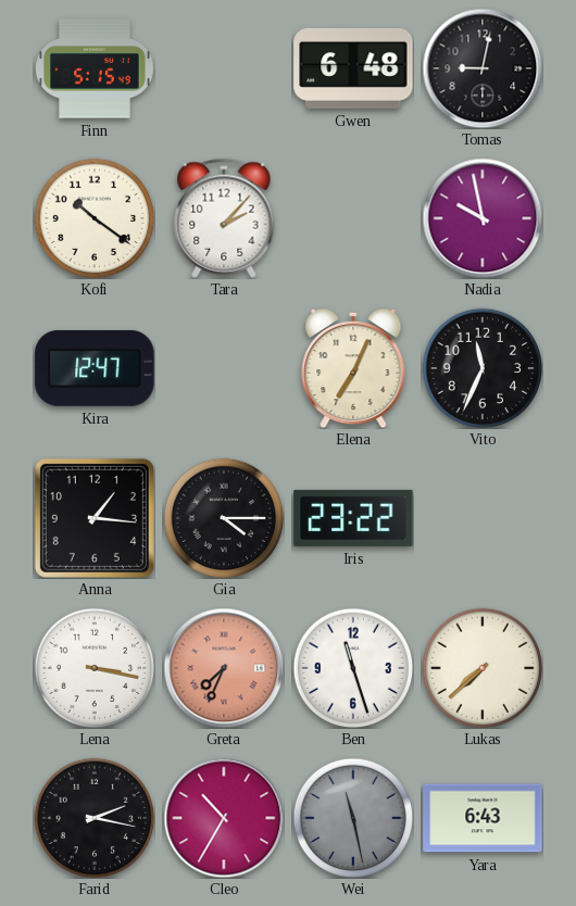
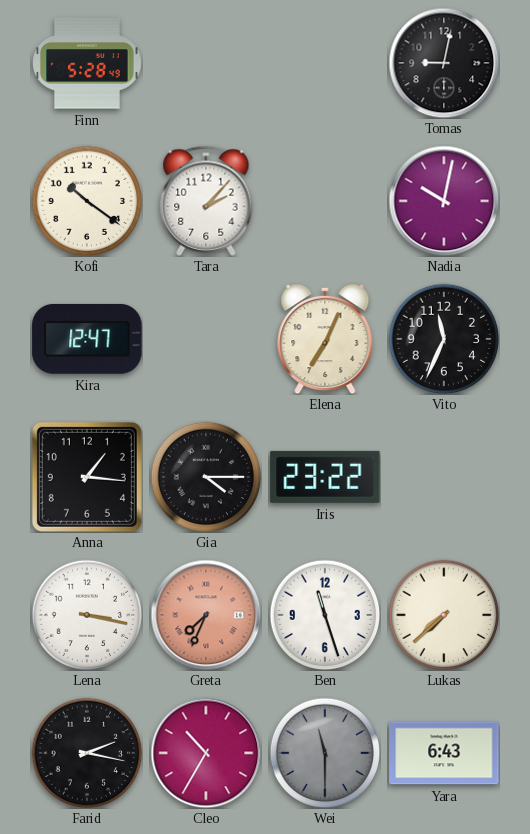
Finn: 5:15 -> 5:28 (87, 63)
Gwen: 6:48 -> none (353, 68)
Nadia: 9:58 -> 10:02 (444, 201)
Wei: 11:28 -> 11:30 (325, 753)
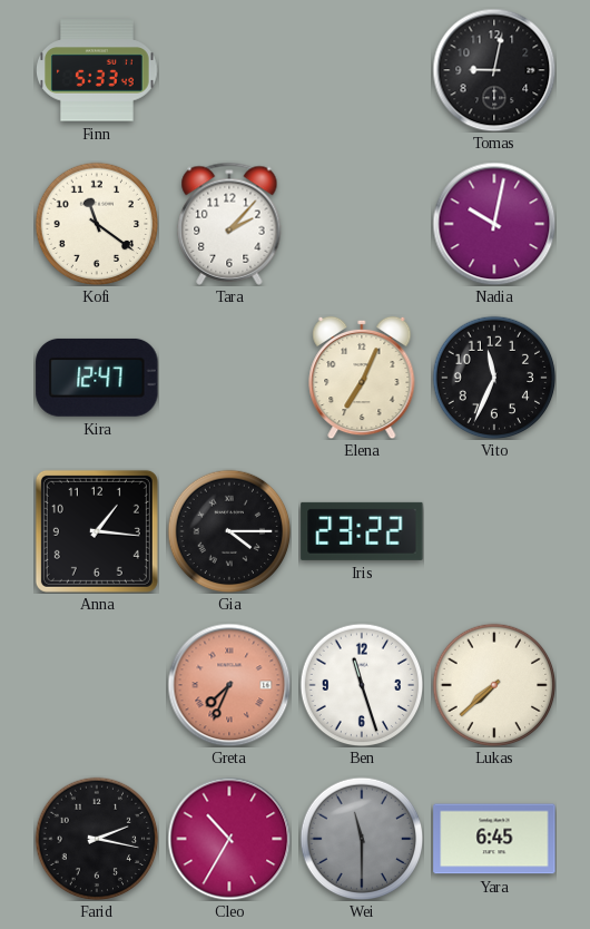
Finn: 5:28 -> 5:33 (97, 70)
Kofi: 10:21 -> 11:21 (97, 224)
Lena: 3:17 -> none (87, 615)
Yara: 6:43 -> 6:45 (494, 839)
